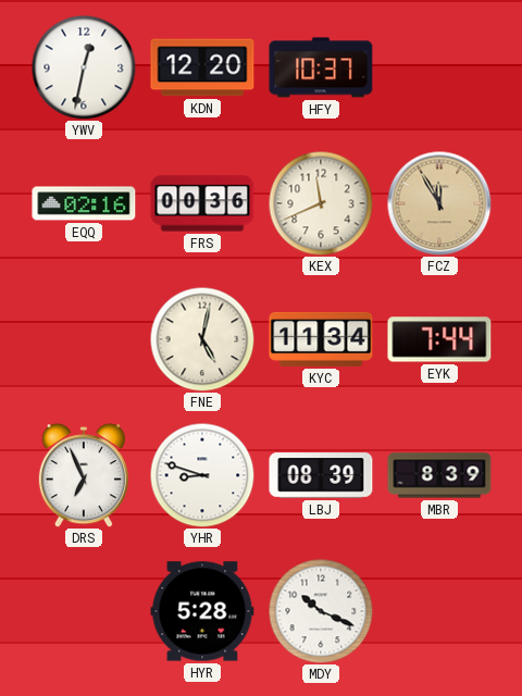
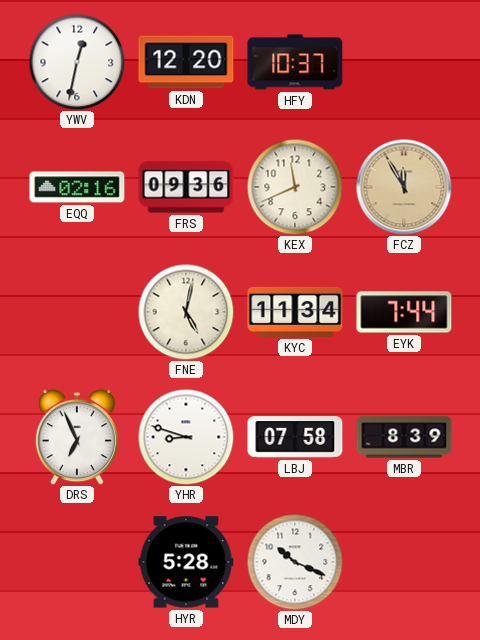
FRS: 00:36 -> 09:36 (186, 187)
LBJ: 08:39 -> 07:58 (295, 437)
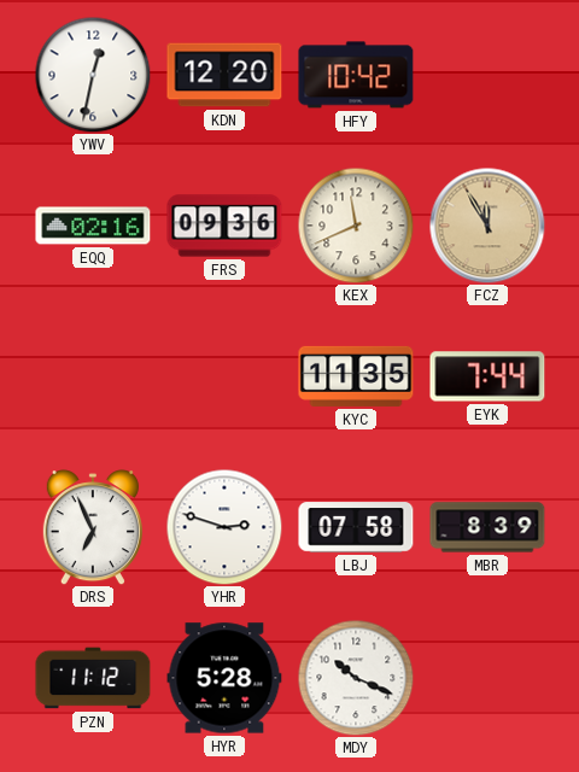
HFY: 10:37 -> 10:42 (356, 75)
FNE: 5:02 -> none (186, 312)
KYC: 11:34 -> 11:35 (356, 376)
YHR: 8:48 -> 2:48 (224, 527)
PZN: none -> 11:12 (93, 678)
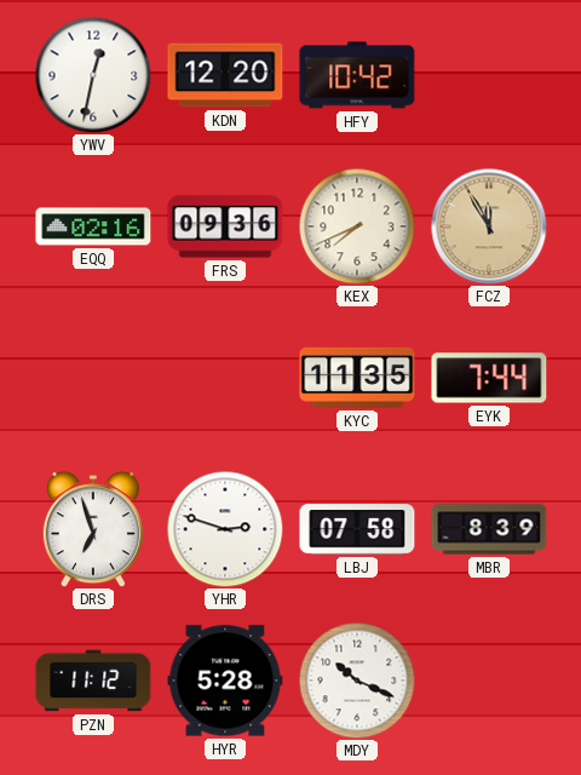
KEX: 11:41 -> 7:41 (357, 226)
DRS: 6:56 -> 6:57 (93, 529)
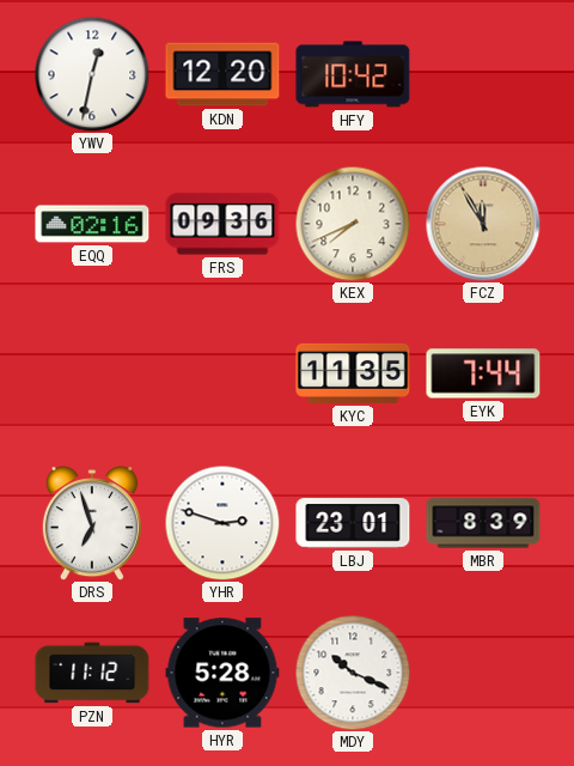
LBJ: 07:58 -> 23:01 (353, 523)
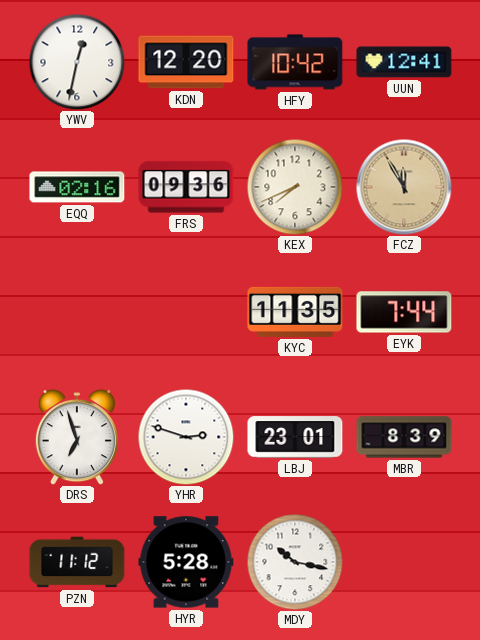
UUN: none -> 12:41 (404, 62)
MDY: 10:19 -> 10:17 (295, 562)
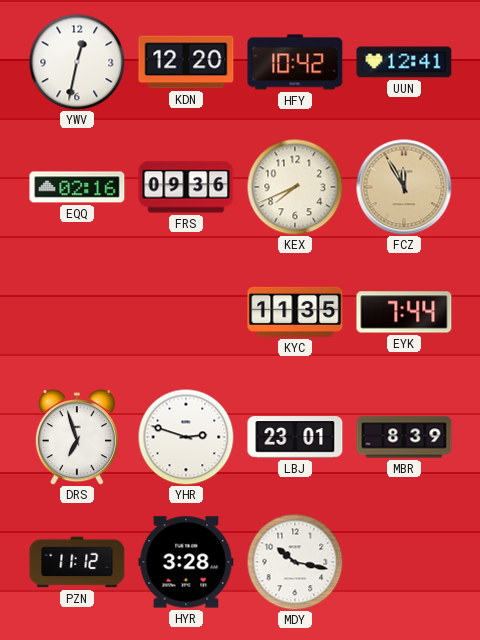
HYR: 5:28 -> 3:28 (186, 562)
